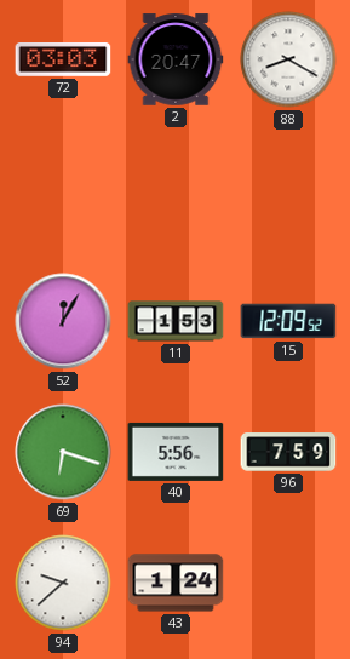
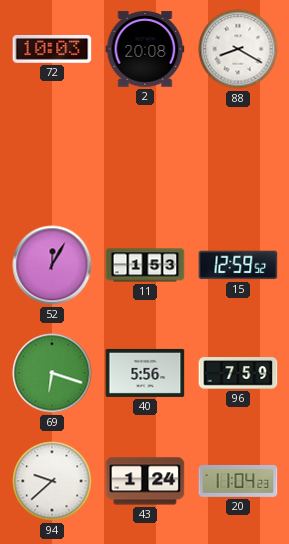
72: 03:03 -> 10:03 (52, 50)
2: 20:47 -> 20:08 (145, 49)
15: 12:09 -> 12:59 (238, 265)
20: none -> 11:04 (238, 482)
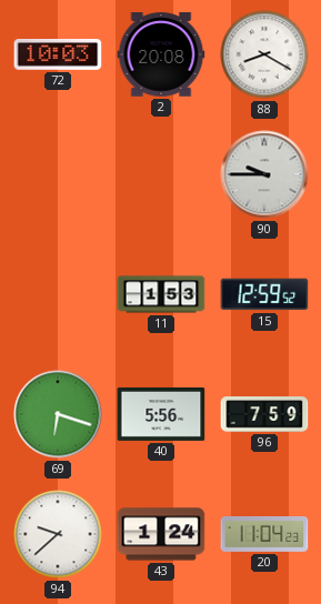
90: none -> 9:45 (264, 174)
52: 12:05 -> none (52, 265)
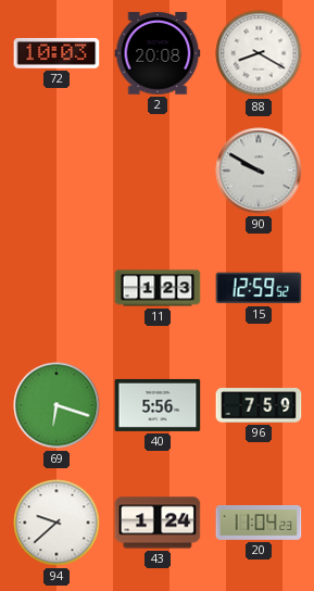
90: 9:45 -> 9:50 (259, 171)
11: 1:53 -> 1:23 (158, 288)
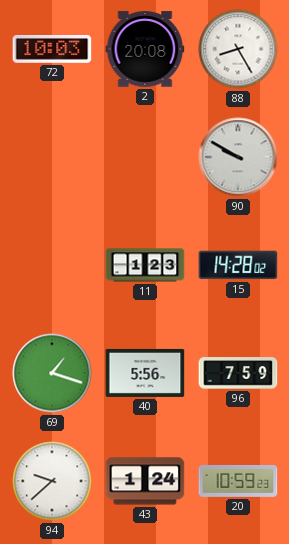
88: 8:20 -> 8:25 (238, 49)
15: 12:59 -> 14:28 (238, 265)
69: 6:18 -> 1:18 (52, 373)
20: 11:04 -> 10:59 (238, 482)
